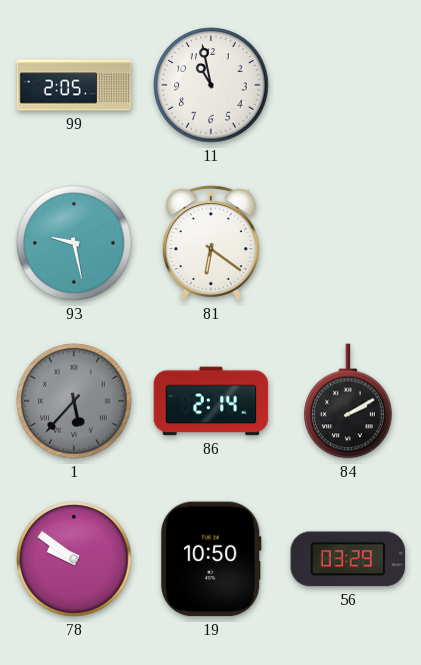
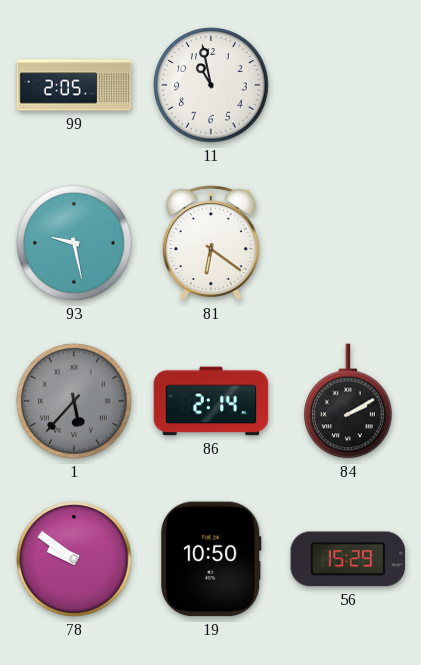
56: 03:29 -> 15:29 (348, 559)
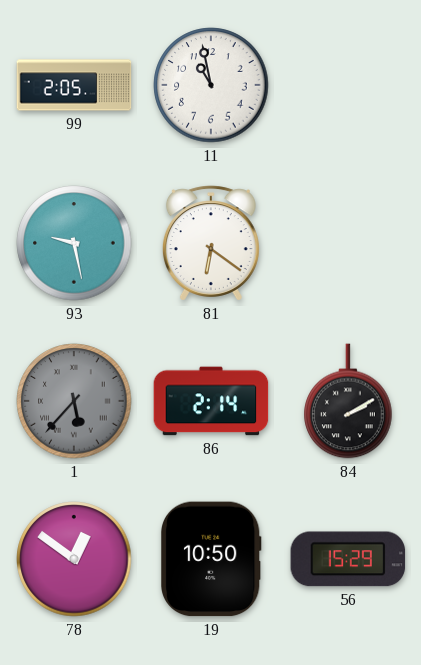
78: 9:51 -> 12:51 (74, 559)
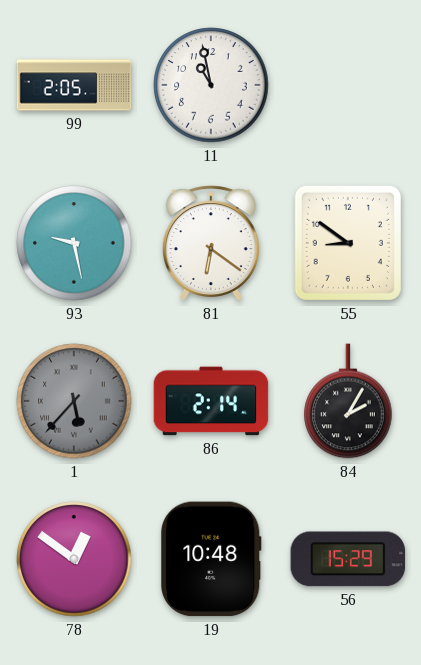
55: none -> 8:51 (348, 243)
84: 2:10 -> 2:05 (348, 401)
19: 10:50 -> 10:48 (212, 559)
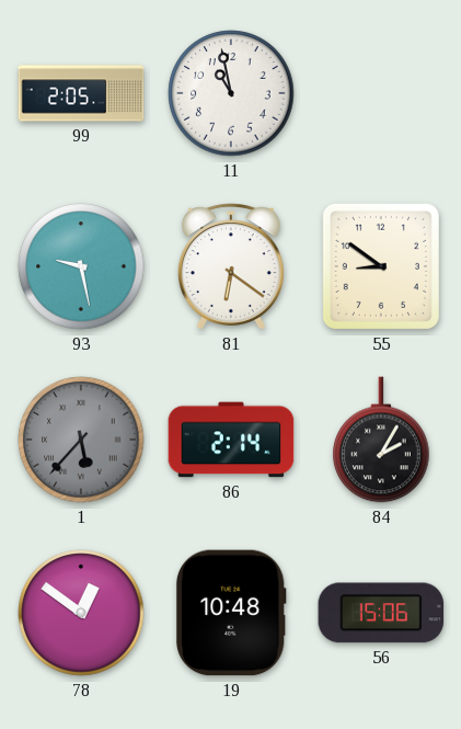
56: 15:29 -> 15:06 (381, 613)
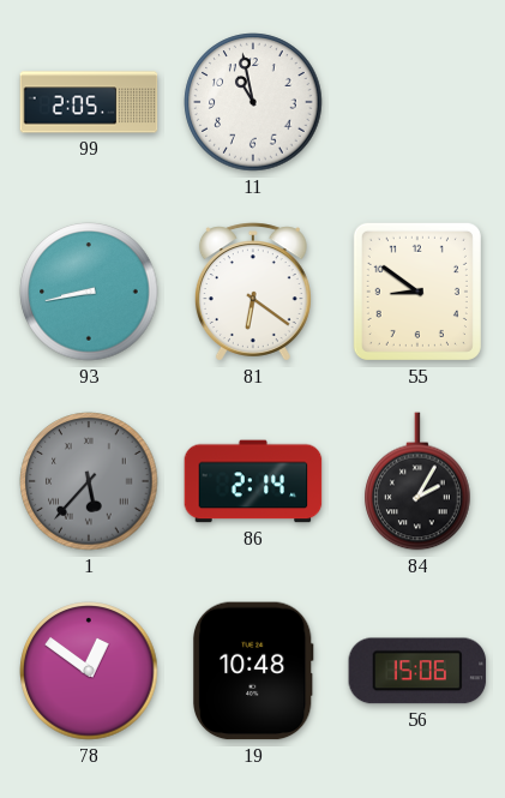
93: 9:28 -> 8:43 (89, 292)
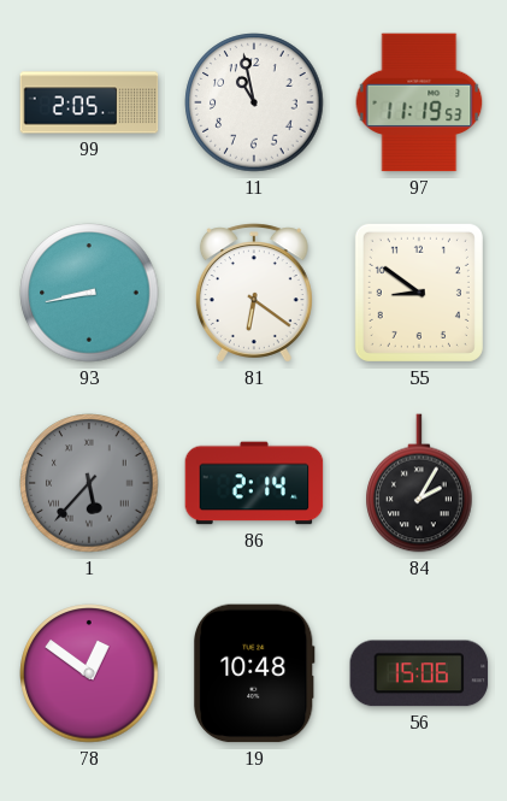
97: none -> 11:19 (419, 102)
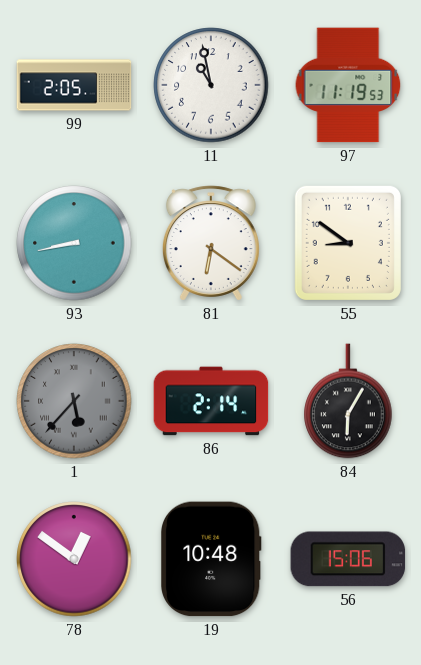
84: 2:05 -> 6:05 (348, 401)
